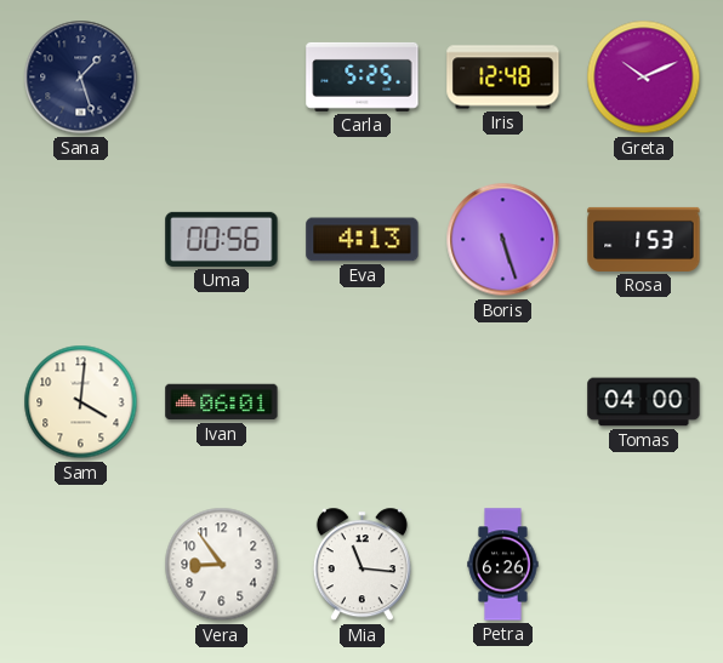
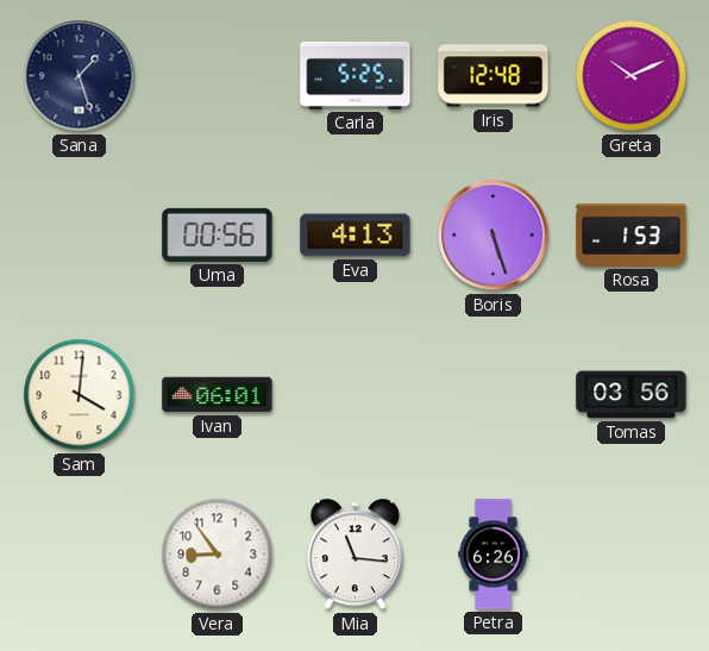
Tomas: 04:00 -> 03:56 (632, 395)
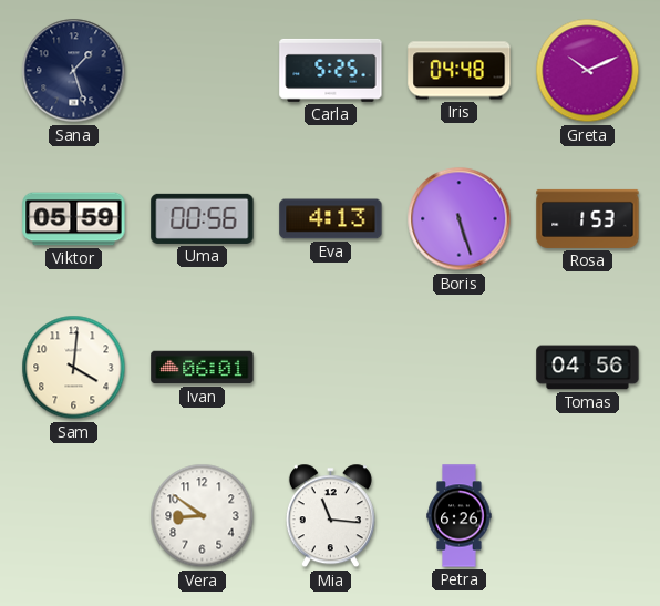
Iris: 12:48 -> 04:48 (460, 71)
Viktor: none -> 05:59 (74, 219)
Tomas: 03:56 -> 04:56 (588, 368)
Vera: 8:54 -> 8:51 (203, 516)
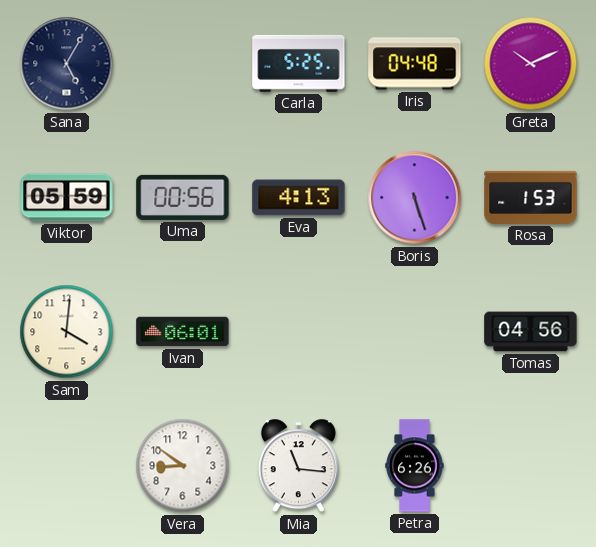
Sana: 1:27 -> 5:05 (67, 64)
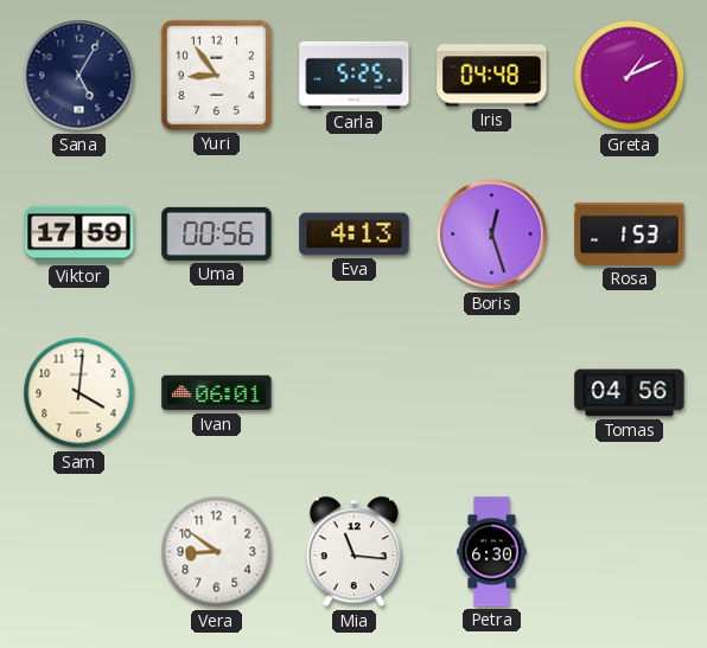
Yuri: none -> 8:54 (216, 75)
Greta: 10:11 -> 1:11 (630, 76)
Viktor: 05:59 -> 17:59 (79, 235)
Boris: 5:27 -> 12:27 (492, 235)
Petra: 6:26 -> 6:30 (492, 552)
